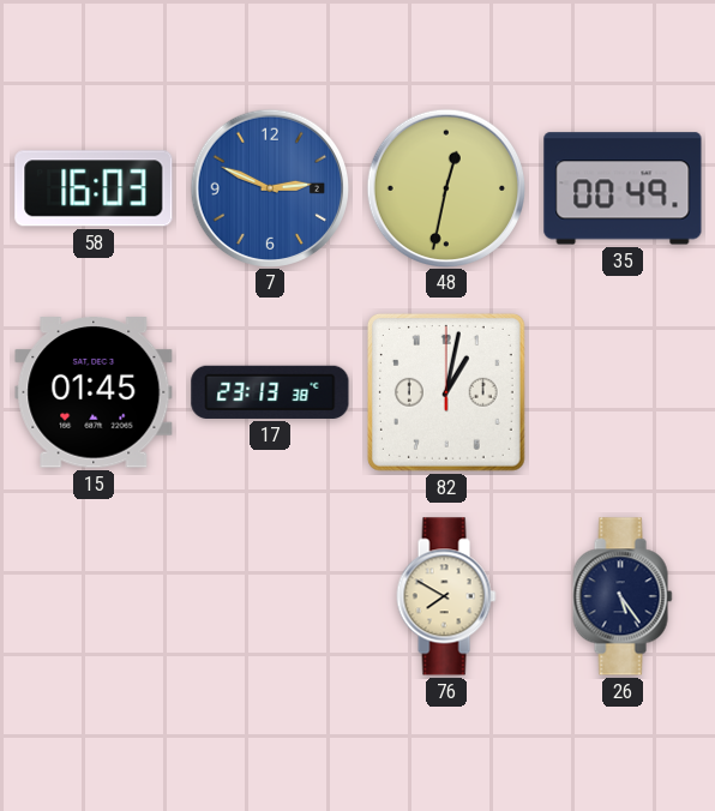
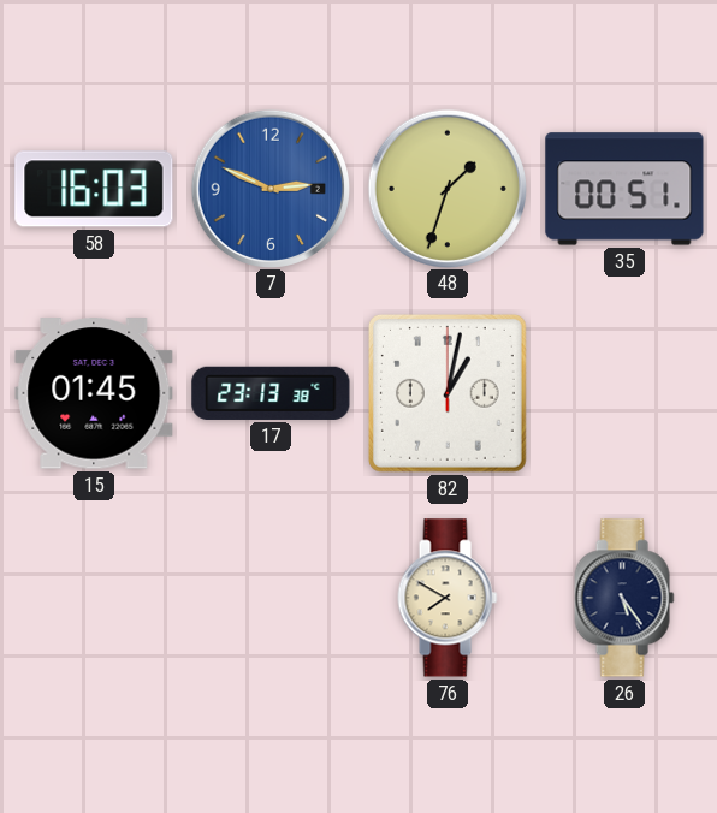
48: 12:32 -> 1:33 (446, 188)
35: 00:49 -> 00:51 (624, 189)
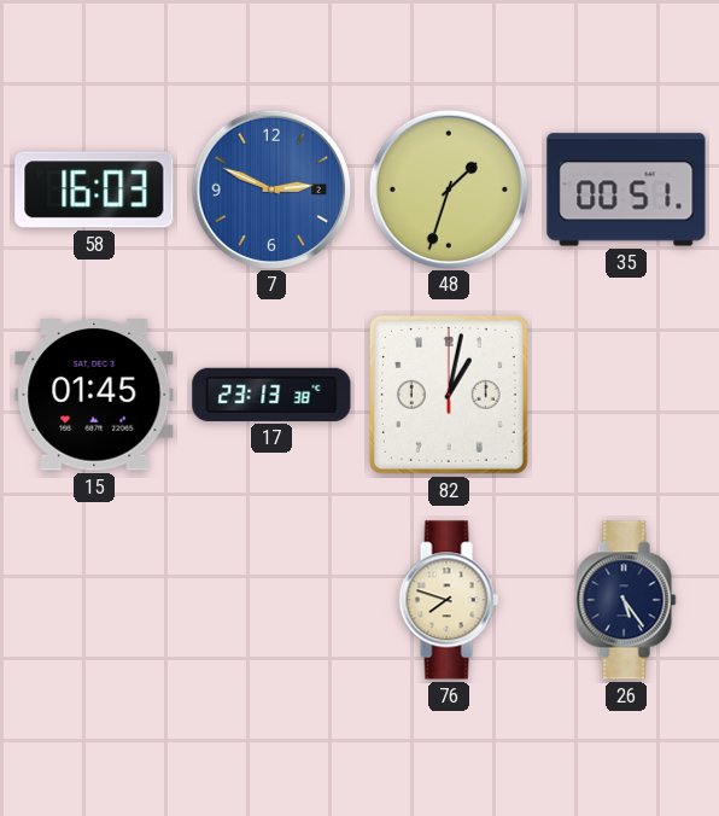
76: 7:50 -> 7:48 (449, 600)
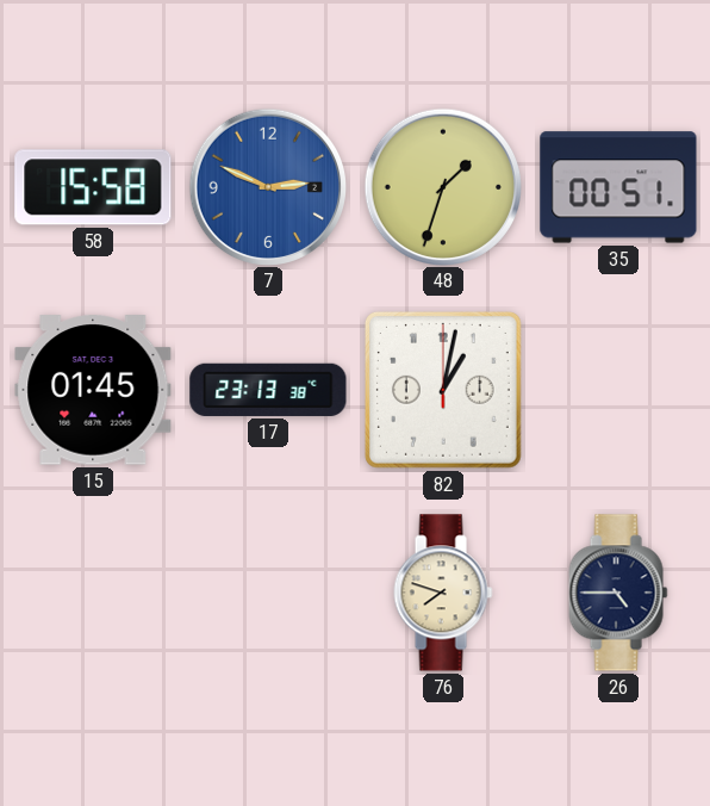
58: 16:03 -> 15:58 (93, 187)
26: 5:24 -> 4:45 (618, 593)
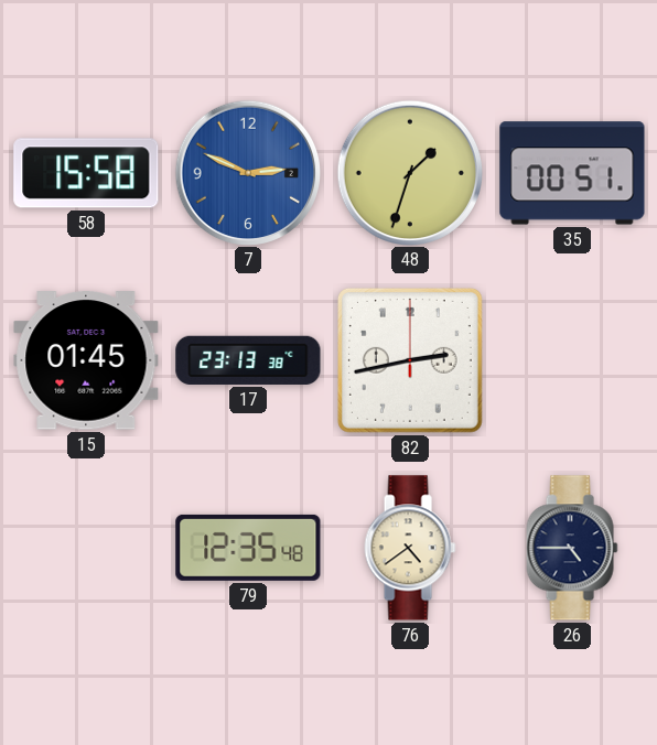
82: 1:02 -> 2:43 (410, 360)
79: none -> 12:35 (248, 548)
76: 7:48 -> 4:39 (410, 548)
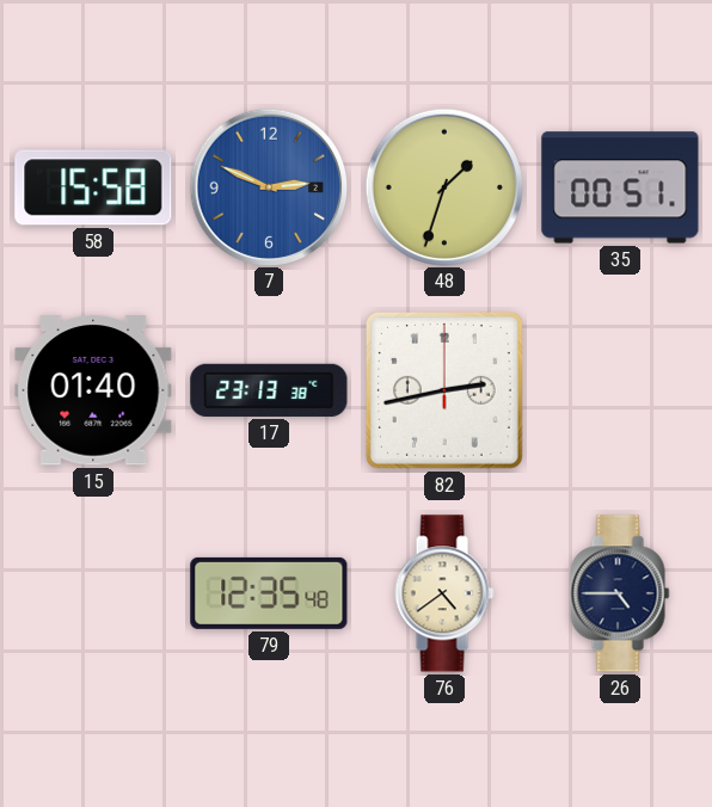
15: 01:45 -> 01:40 (93, 390)
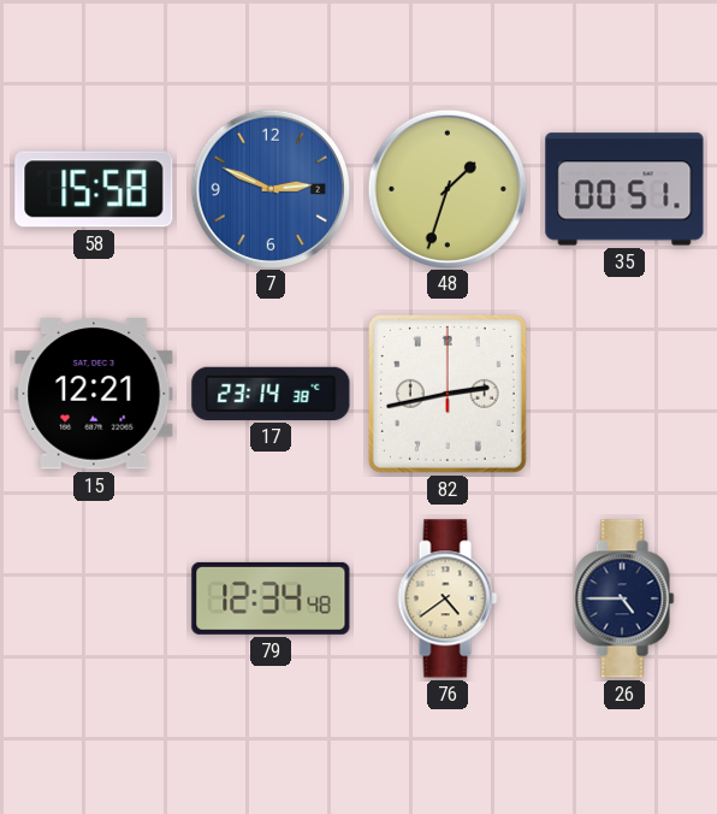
15: 01:40 -> 12:21 (94, 394)
17: 23:13 -> 23:14 (271, 394)
79: 12:35 -> 12:34 (271, 598)
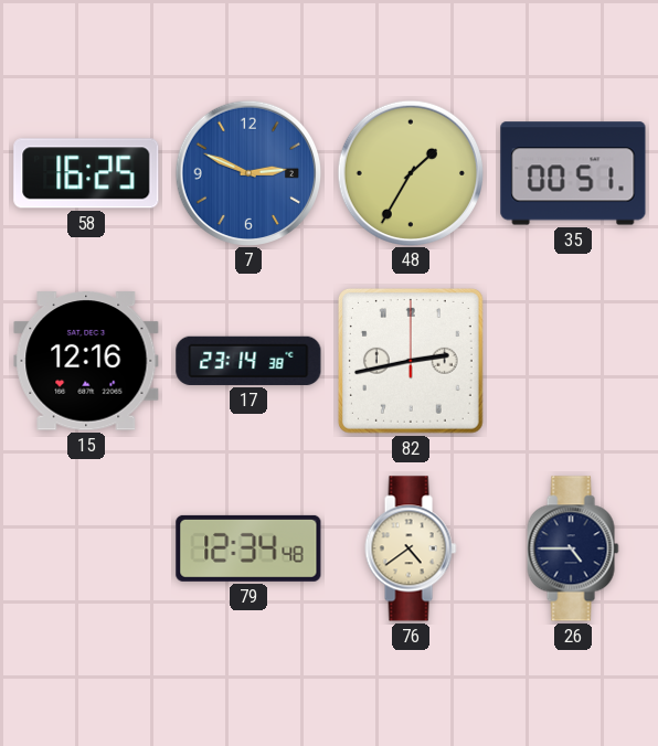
58: 15:58 -> 16:25 (86, 173)
48: 1:33 -> 1:35 (410, 172)
15: 12:21 -> 12:16 (86, 361)
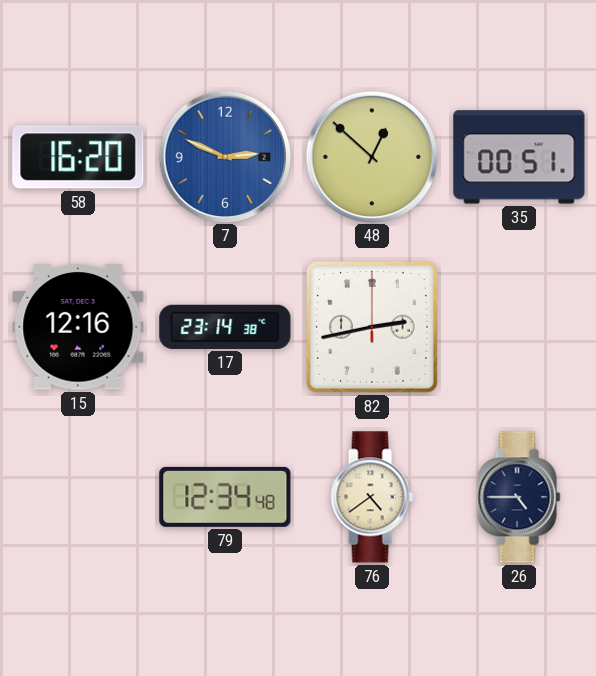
58: 16:25 -> 16:20 (78, 157)
48: 1:35 -> 12:52 (371, 156)
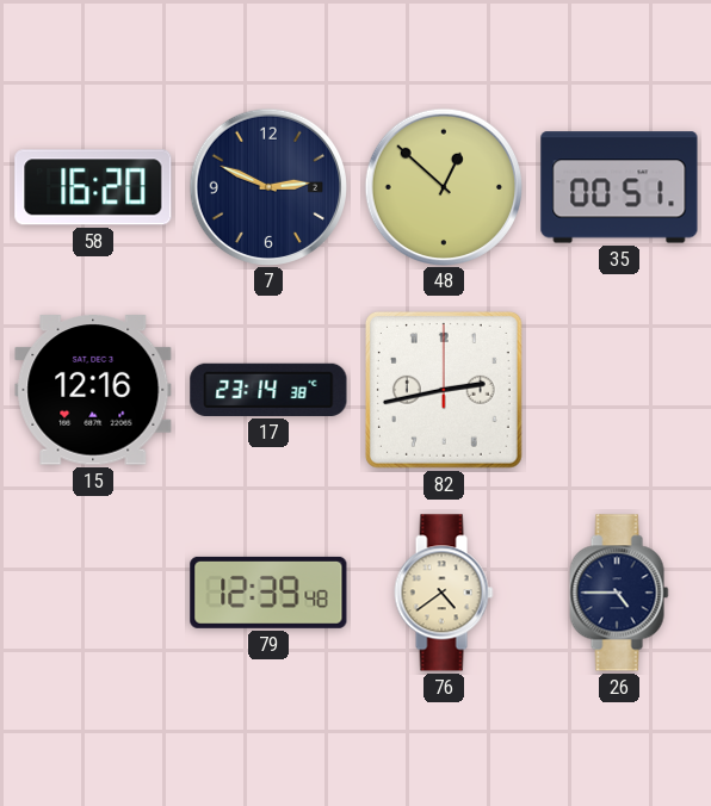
7 dial: blue -> navy (267, 186)
79: 12:34 -> 12:39 (268, 593)
